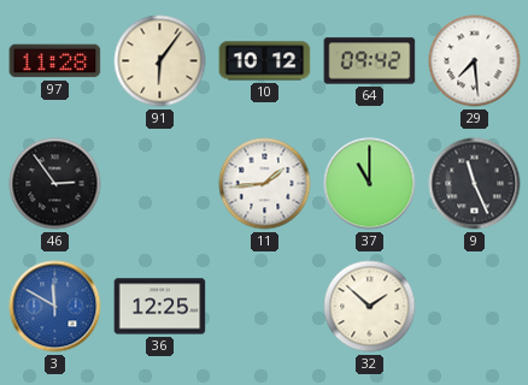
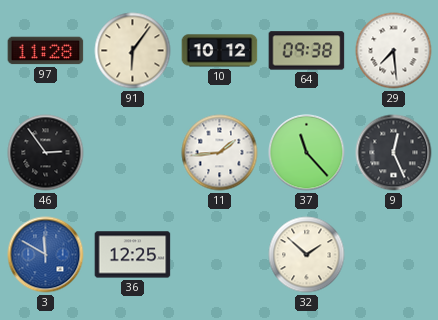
64: 09:42 -> 09:38 (307, 51)
37: 11:00 -> 11:23 (307, 153)
9: 11:26 -> 12:26 (394, 153)
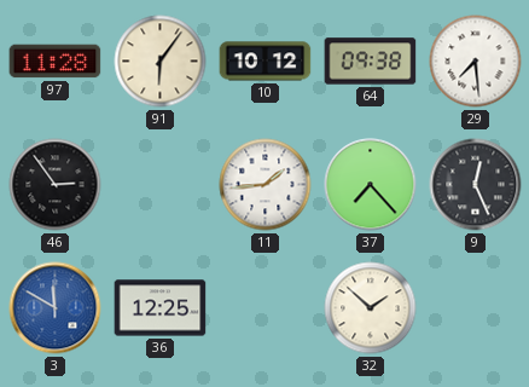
37: 11:23 -> 7:23 (371, 185)
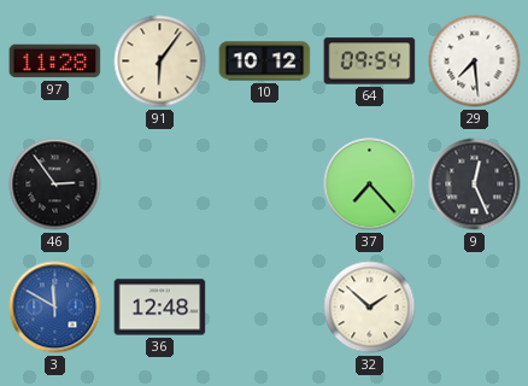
64: 09:38 -> 09:54 (370, 62)
11: 1:44 -> none (266, 185)
36: 12:25 -> 12:48 (160, 308)
